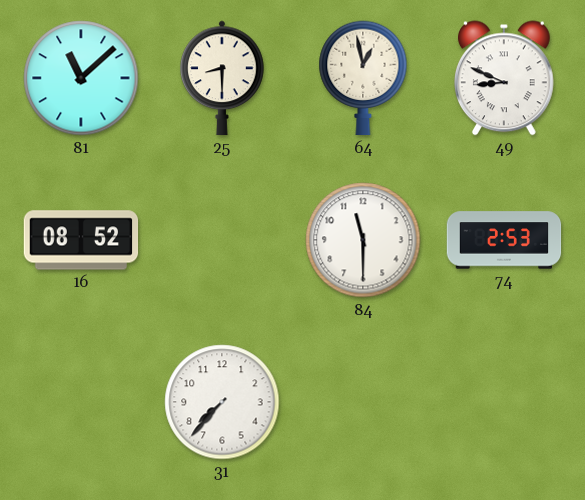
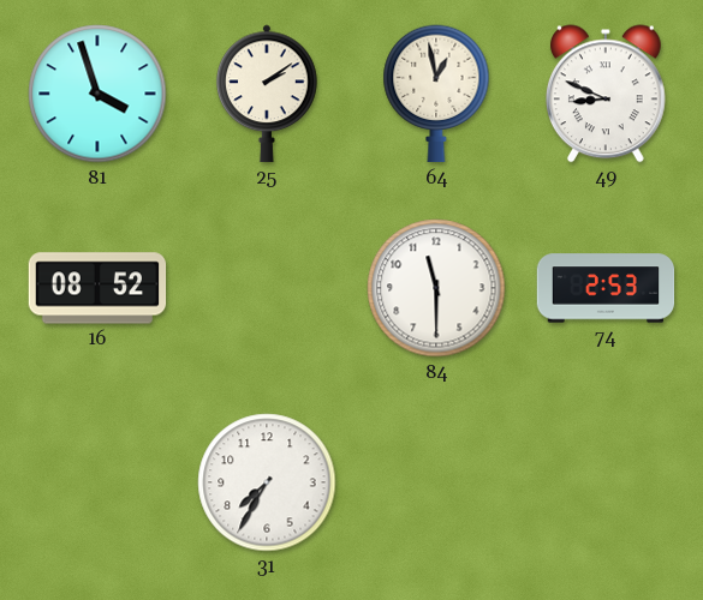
81: 11:08 -> 3:57 (97, 94)
25: 8:30 -> 2:09 (267, 94)
31: 7:37 -> 7:35 (267, 482)
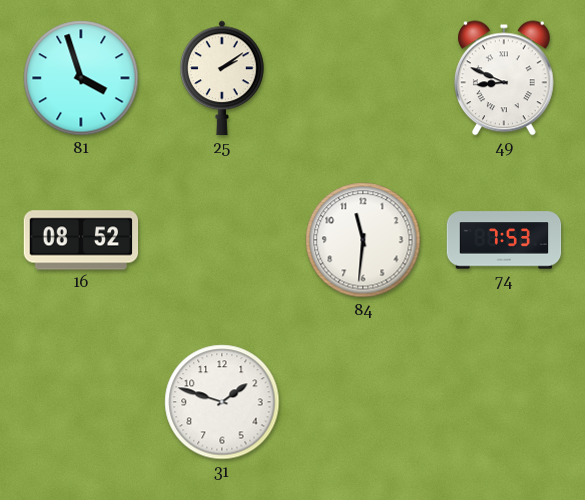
64: 12:58 -> none (436, 94)
84: 11:30 -> 11:31 (363, 240)
74: 2:53 -> 7:53 (504, 240)
31: 7:35 -> 1:48 (222, 402)
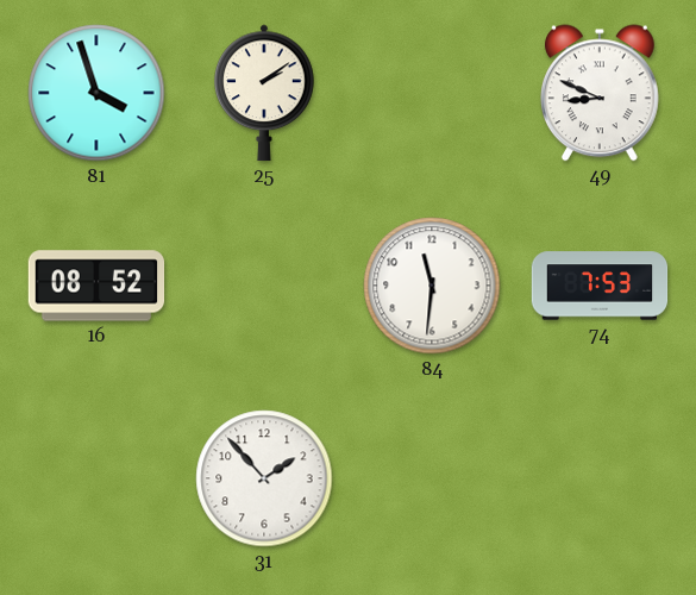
31: 1:48 -> 1:53 (264, 478)
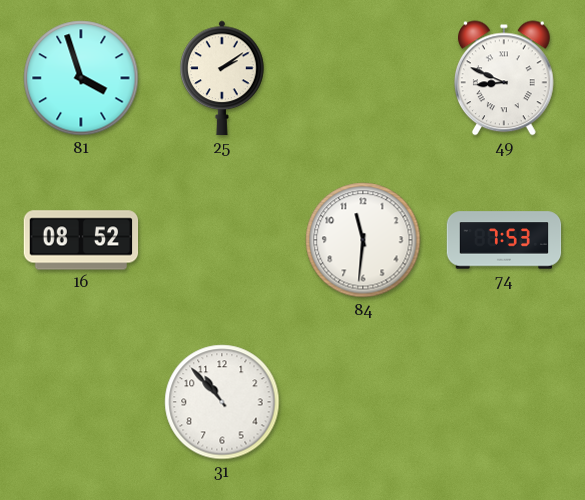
31: 1:53 -> 10:53 (222, 402)
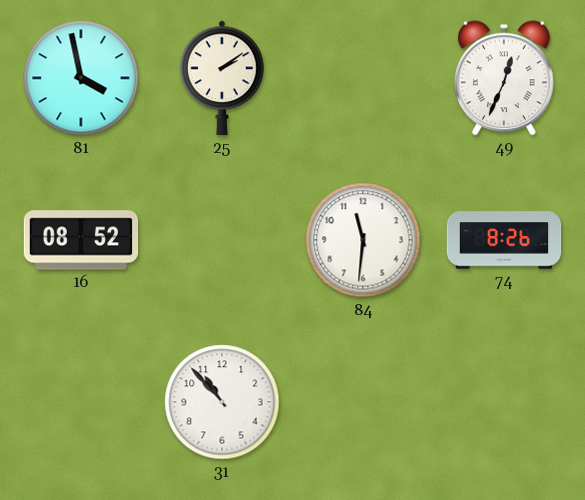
81: 3:57 -> 3:58 (81, 78)
49: 8:49 -> 12:34 (504, 78)
74: 7:53 -> 8:26 (504, 240)
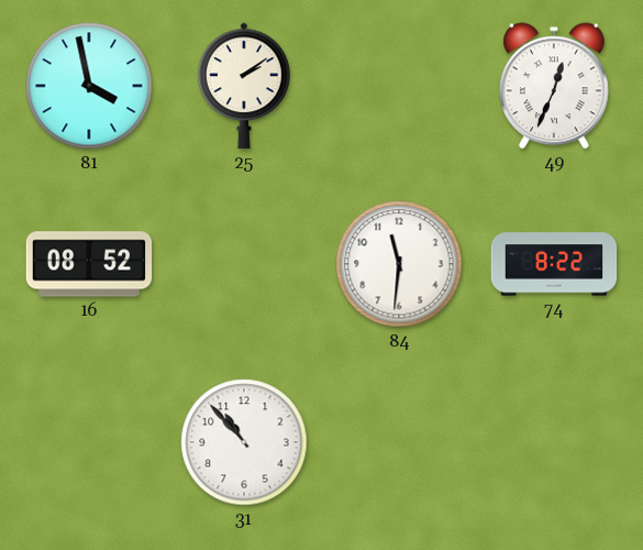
74: 8:26 -> 8:22 (554, 264)
